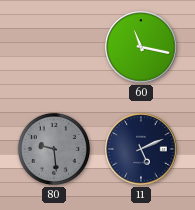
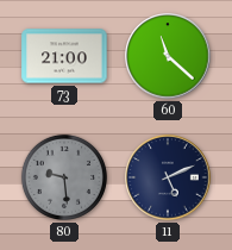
73: none -> 21:00 (64, 56)
60: 11:17 -> 11:22 (168, 56)
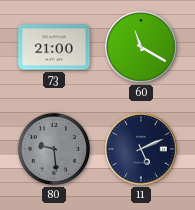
60: 11:22 -> 11:20 (141, 47)
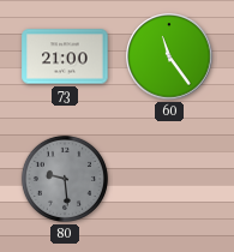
60: 11:20 -> 11:24 (169, 56)
11: 5:11 -> none (141, 149)
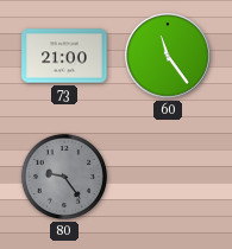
80: 9:29 -> 9:24 (64, 177)
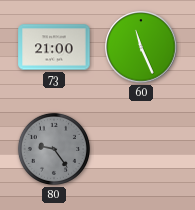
60: 11:24 -> 11:26 (141, 47)
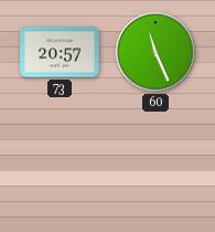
73: 21:00 -> 20:57 (60, 52)
80: 9:24 -> none (54, 149)
